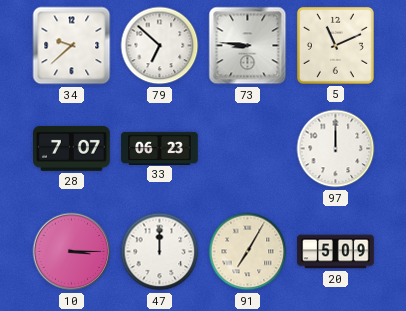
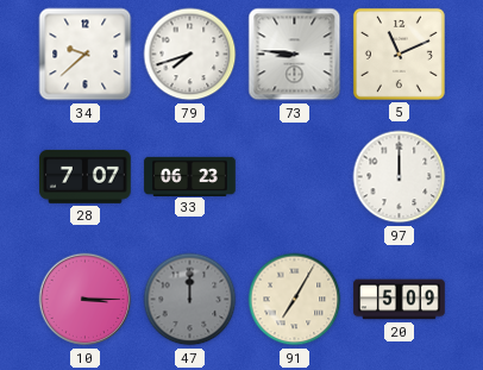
79: 6:52 -> 7:42 (190, 55)
47 dial: white -> grey (190, 300)
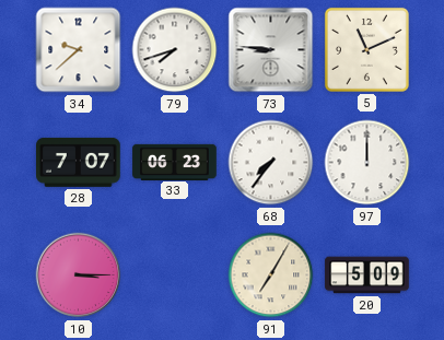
68: none -> 7:36 (271, 163)
47: 12:00 -> none (190, 300)
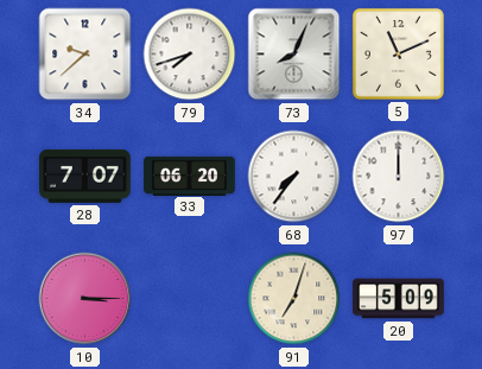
73: 8:46 -> 8:04 (294, 55)
33: 06:23 -> 06:20 (190, 176)
91: 7:05 -> 7:03 (294, 299)
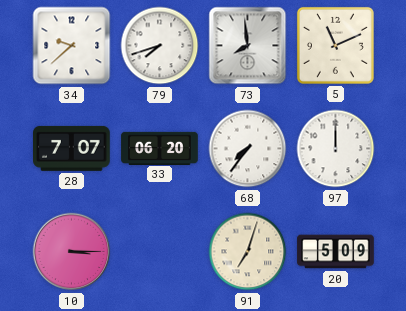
73: 8:04 -> 7:59 (248, 46)
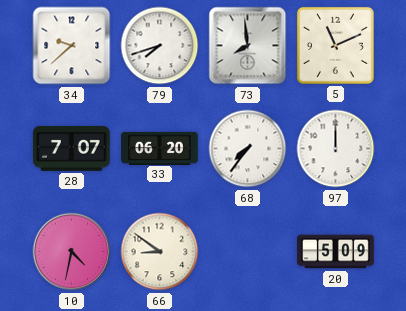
10: 3:15 -> 4:32 (72, 252)
66: none -> 8:51 (160, 252)
91: 7:03 -> none (248, 252)
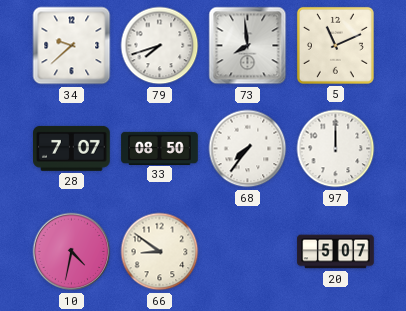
33: 06:20 -> 08:50 (160, 148)
20: 5:09 -> 5:07 (336, 252)
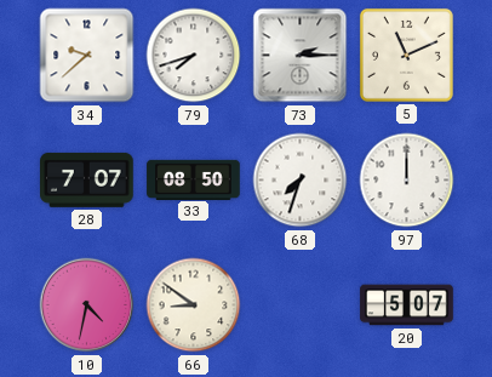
73: 7:59 -> 2:15 (301, 56)
68: 7:36 -> 7:33 (301, 181)
